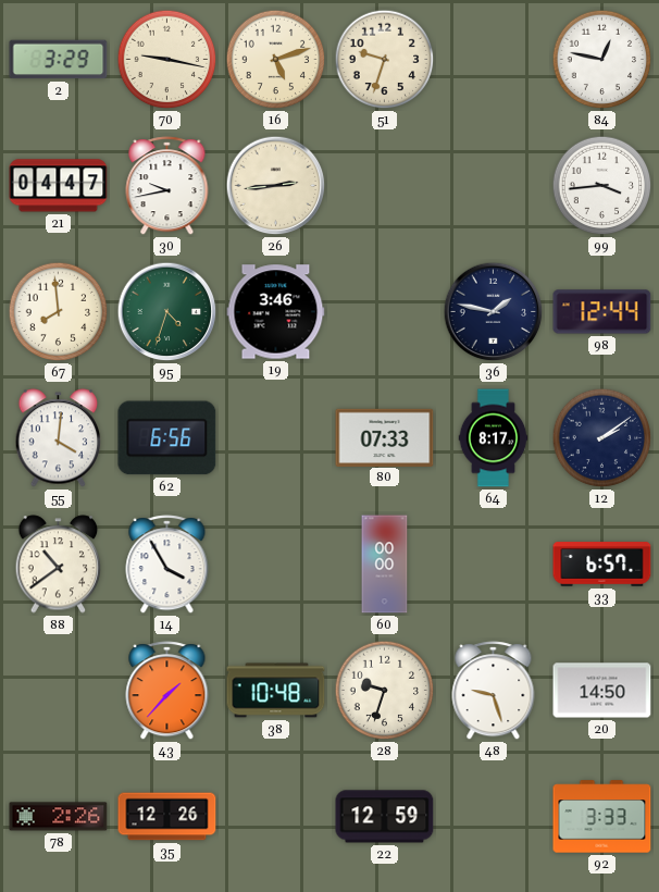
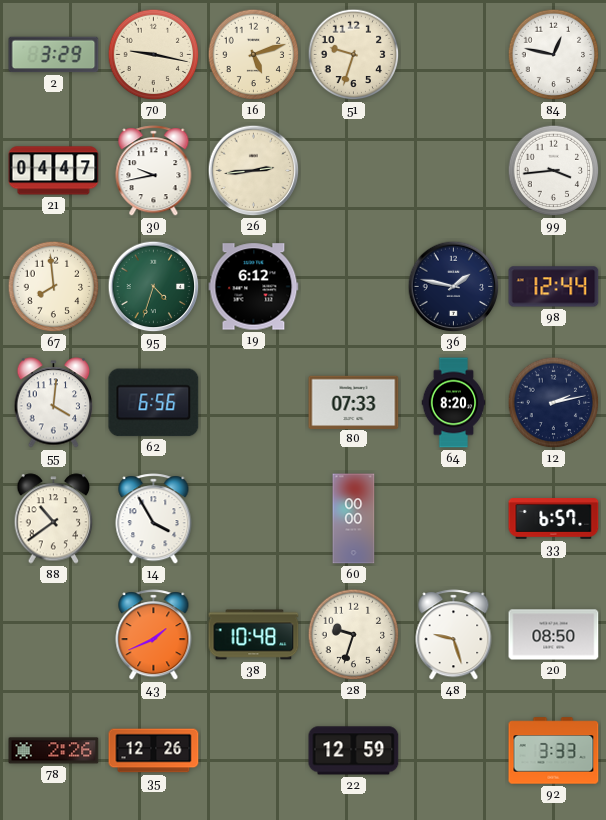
19: 3:46 -> 6:12 (254, 287)
64: 8:17 -> 8:20 (454, 403)
12: 2:09 -> 2:13 (554, 403)
43: 1:37 -> 1:41 (154, 635)
20: 14:50 -> 08:50 (554, 635)
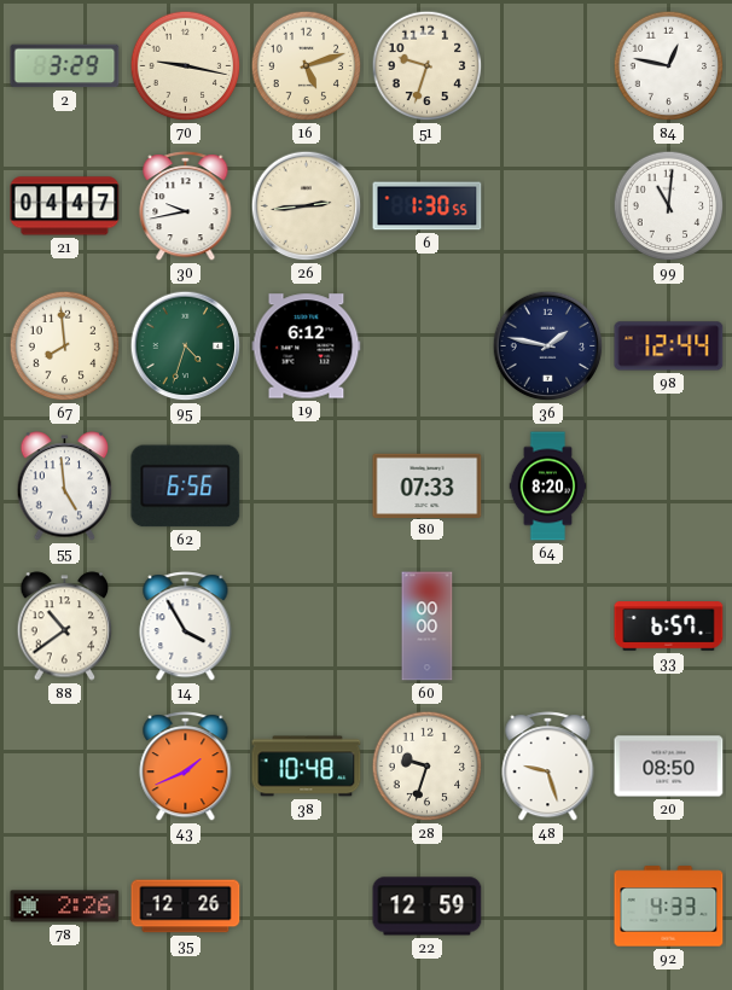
6: none -> 1:30 (428, 206)
99: 3:44 -> 11:01 (669, 206)
55: 4:01 -> 4:59 (65, 487)
12: 2:13 -> none (554, 403)
92: 3:33 -> 4:33 (669, 907)
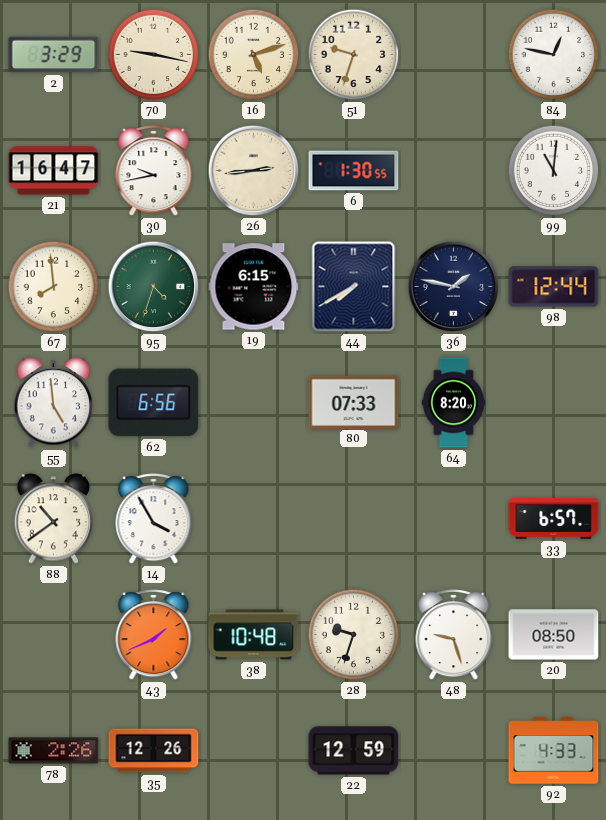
21: 04:47 -> 16:47 (54, 171)
19: 6:12 -> 6:15 (254, 287)
44: none -> 7:40 (354, 287)
60: 00:00 -> none (428, 627)
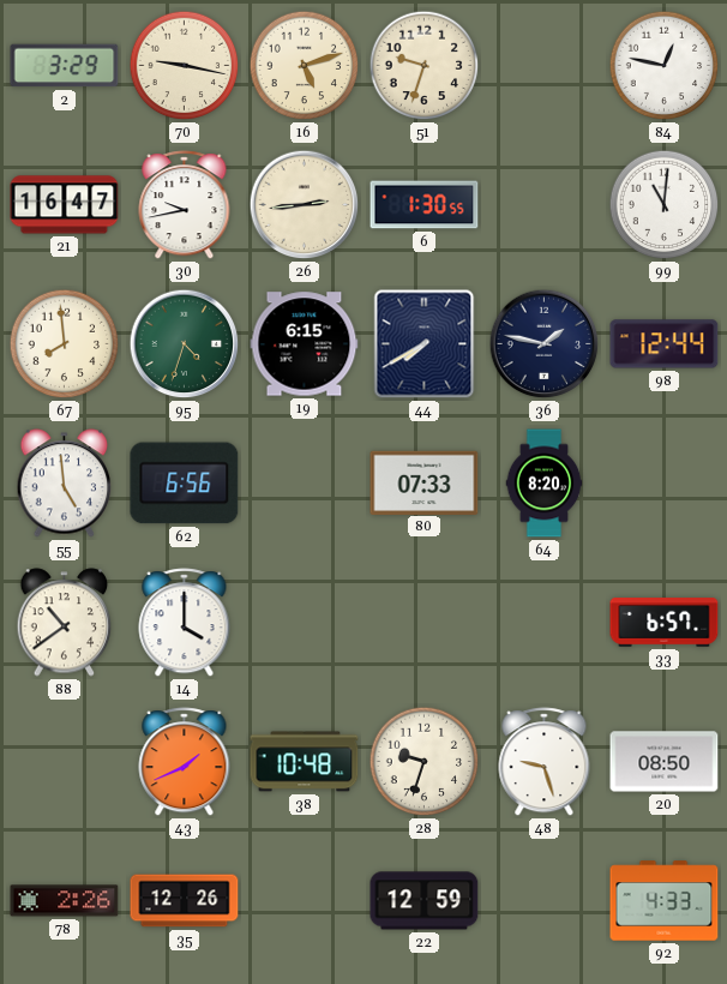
14: 3:55 -> 4:00 (185, 623)
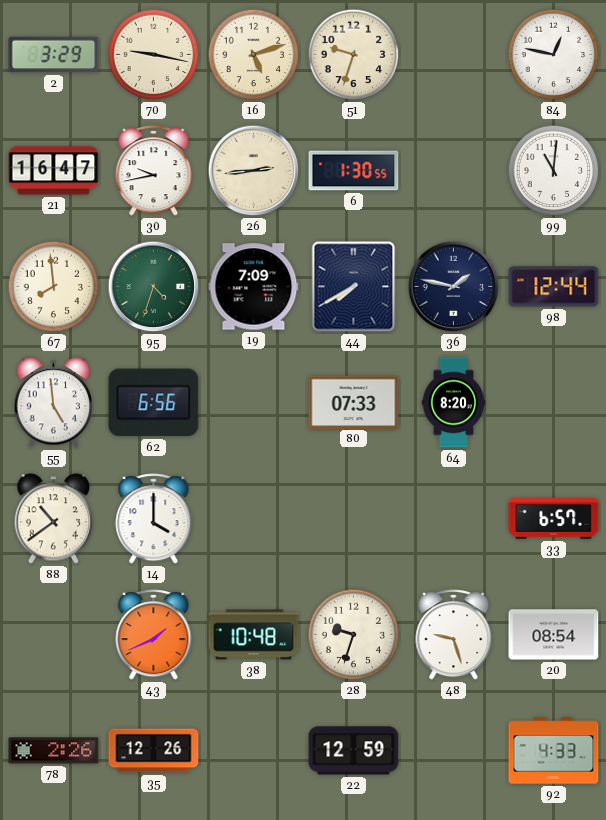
19: 6:15 -> 7:09 (254, 287)
20: 08:50 -> 08:54 (554, 635)
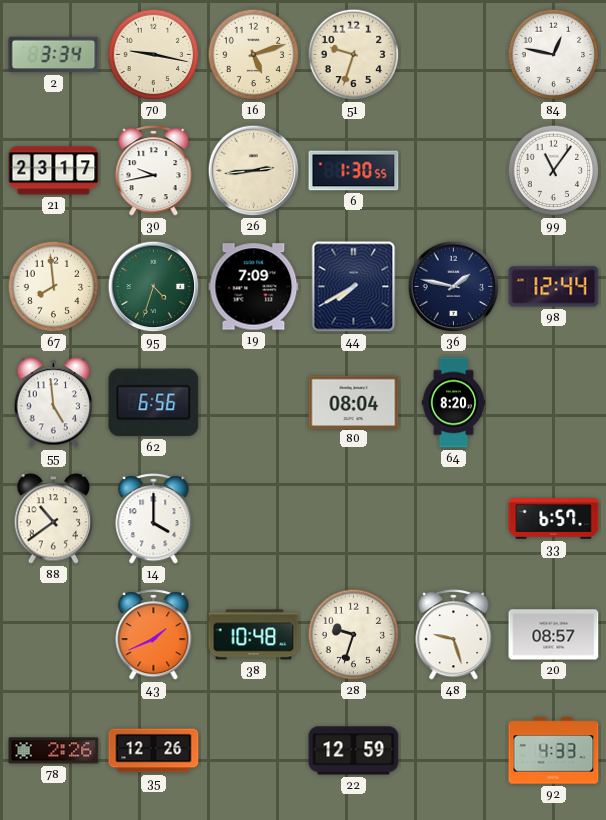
2: 3:29 -> 3:34 (54, 55)
21: 16:47 -> 23:17 (54, 171)
99: 11:01 -> 11:06 (554, 171)
80: 07:33 -> 08:04 (354, 402)
20: 08:54 -> 08:57 (554, 635)
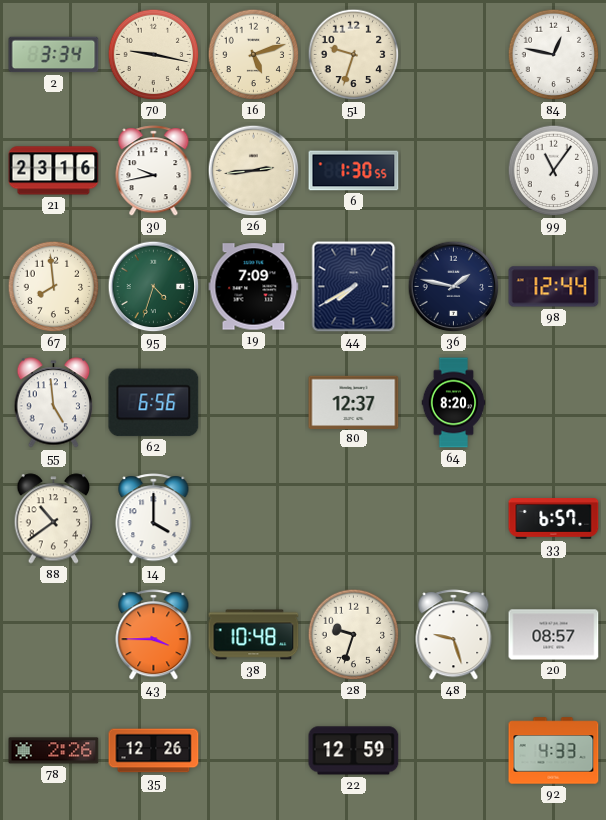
21: 23:17 -> 23:16 (54, 171)
80: 08:04 -> 12:37 (354, 402)
43: 1:41 -> 3:45 (154, 635)
